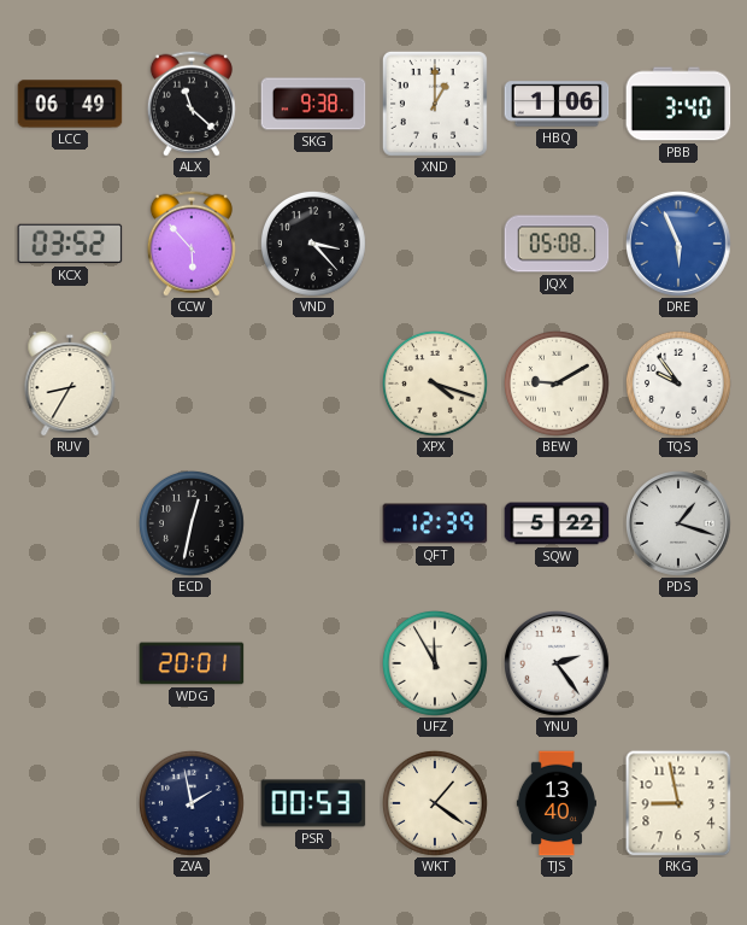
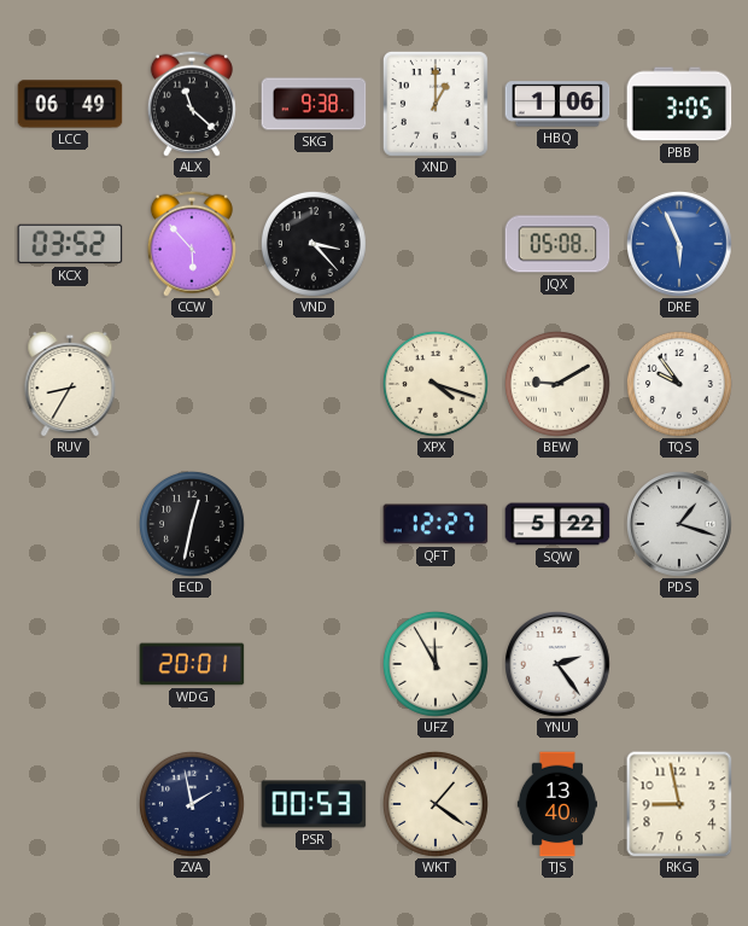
PBB: 3:40 -> 3:05 (679, 104)
QFT: 12:39 -> 12:27 (436, 524)
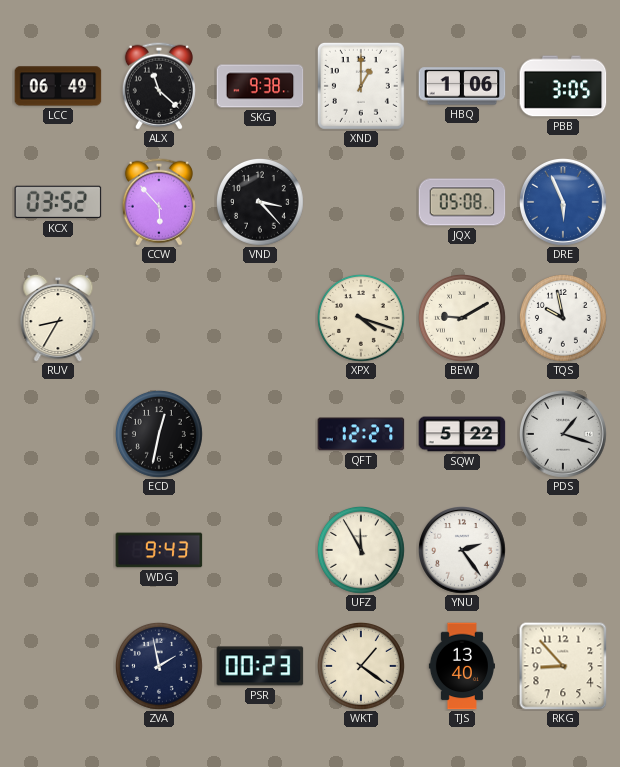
TQS: 9:54 -> 9:58 (563, 318)
WDG: 20:01 -> 9:43 (159, 550)
PSR: 00:53 -> 00:23 (260, 666)
RKG: 8:58 -> 8:53 (563, 666)
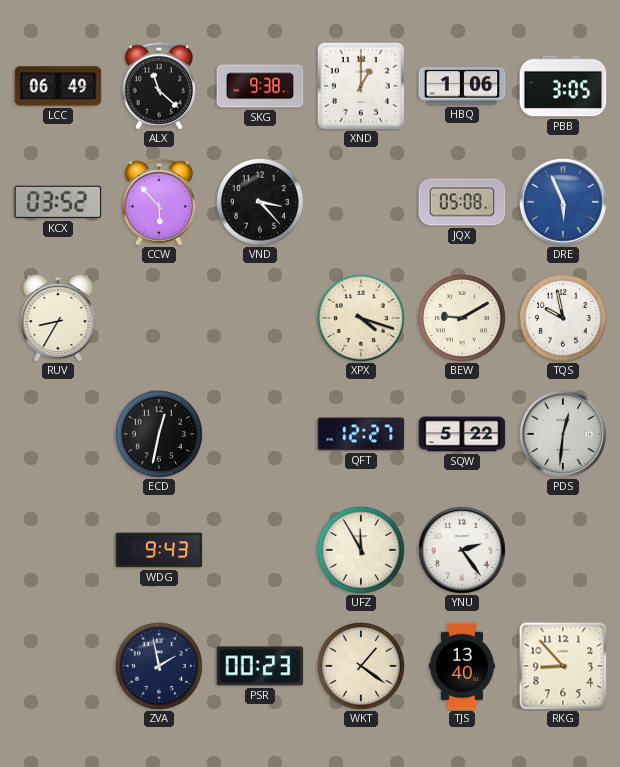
PDS: 1:18 -> 12:31 (564, 435)
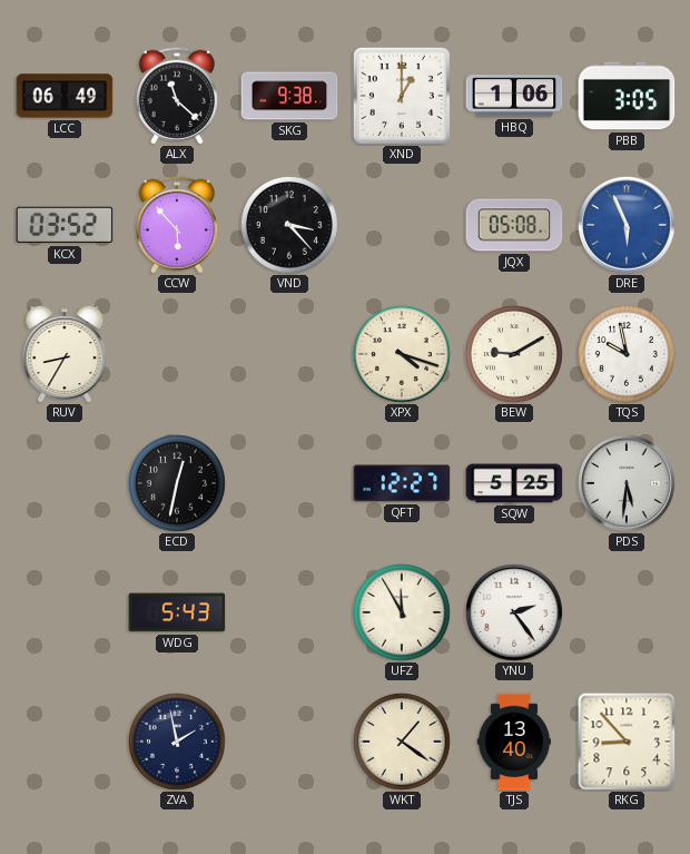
SQW: 5:22 -> 5:25 (514, 483)
PDS: 12:31 -> 5:31 (628, 484)
WDG: 9:43 -> 5:43 (177, 612)
PSR: 00:23 -> none (260, 666)
